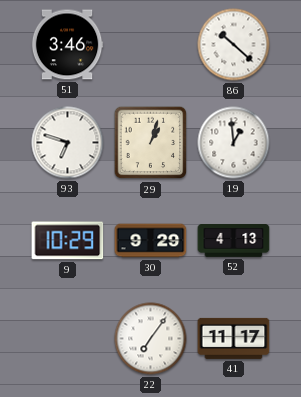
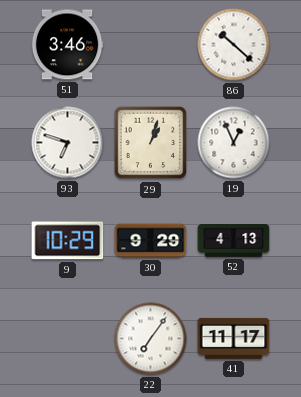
19: 12:59 -> 12:56 (234, 143)
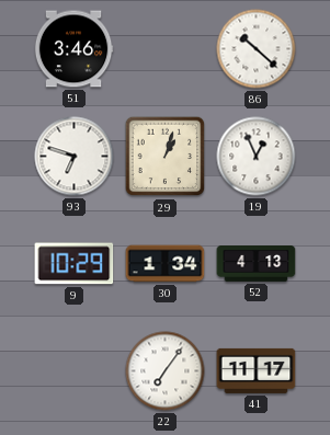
30: 9:29 -> 1:34 (166, 264)
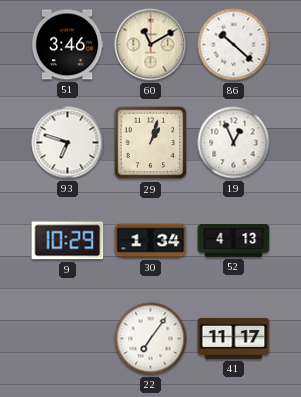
60: none -> 11:10 (151, 45)
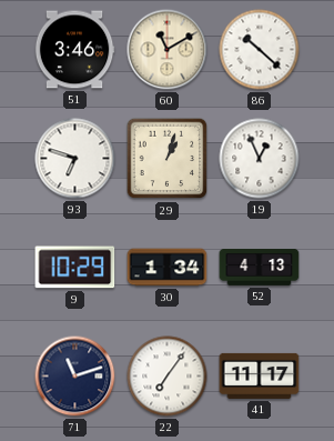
71: none -> 11:12 (75, 377)
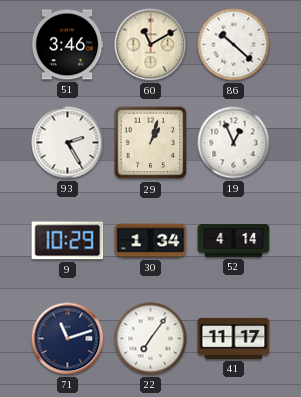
93: 6:48 -> 2:25 (68, 143)
52: 4:13 -> 4:14 (234, 241)
